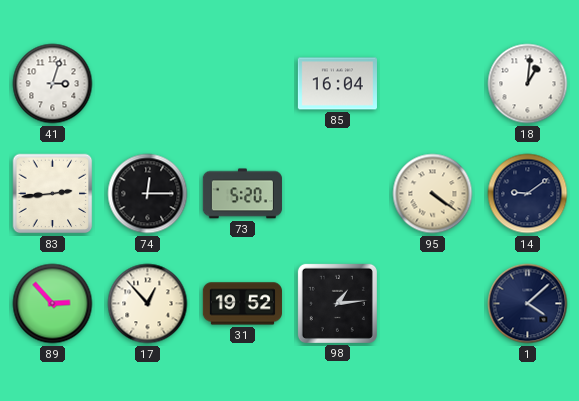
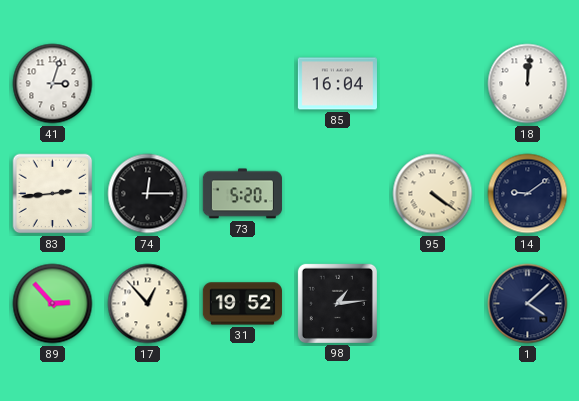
18: 1:01 -> 12:01 (528, 84)
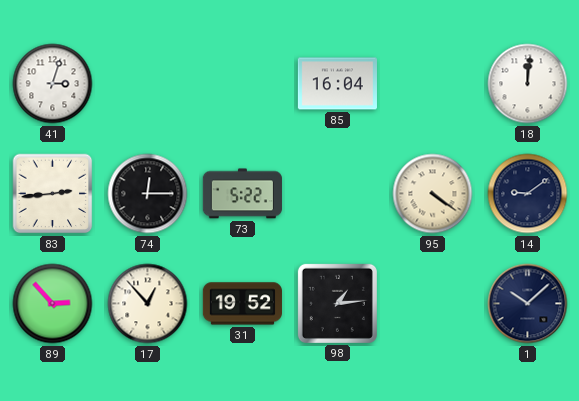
73: 5:20 -> 5:22 (242, 194)
1: 4:08 -> 10:08 (528, 304)
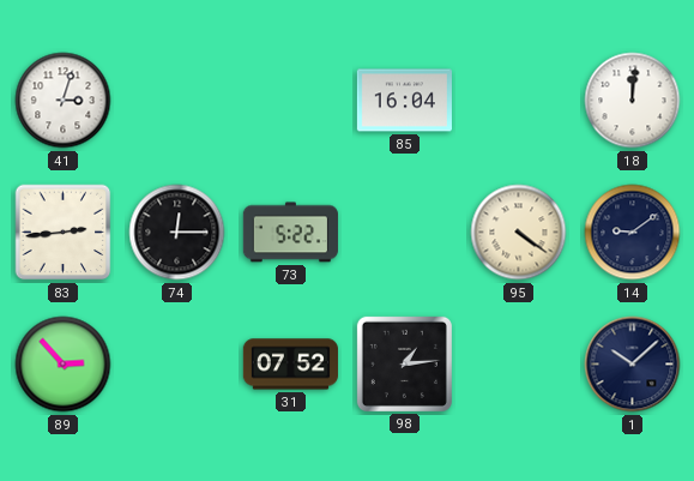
17: 12:53 -> none (148, 304)
31: 19:52 -> 07:52 (290, 365)
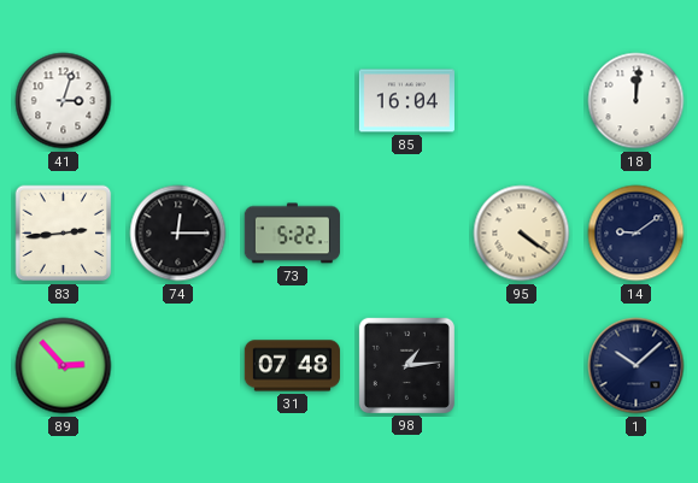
31: 07:52 -> 07:48 (292, 366)
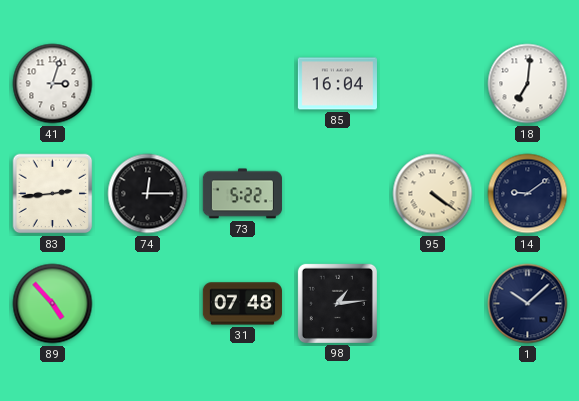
18: 12:01 -> 7:01 (528, 84)
89: 2:53 -> 4:53 (53, 304)
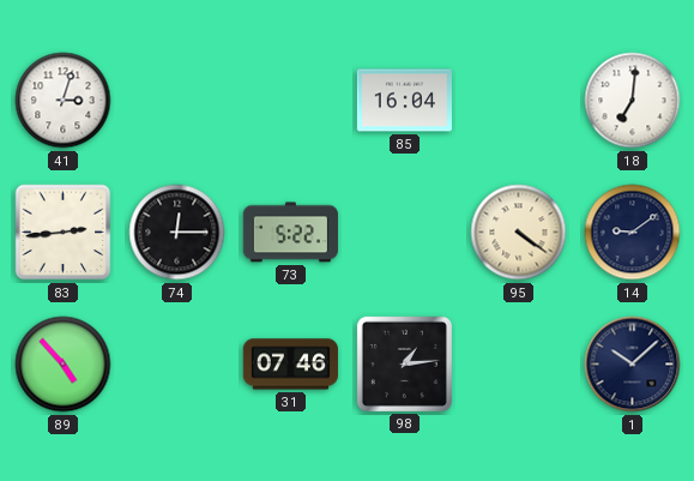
31: 07:48 -> 07:46 (290, 365)
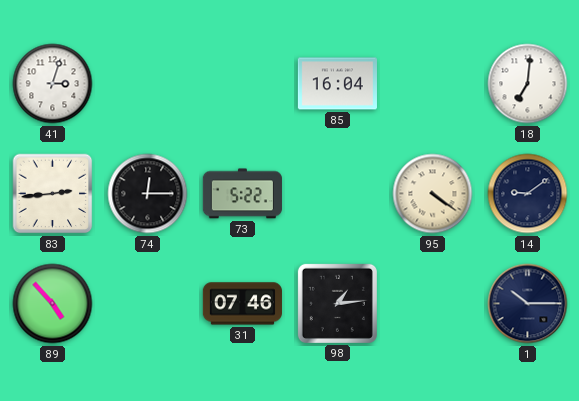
1: 10:08 -> 10:15 (528, 304)
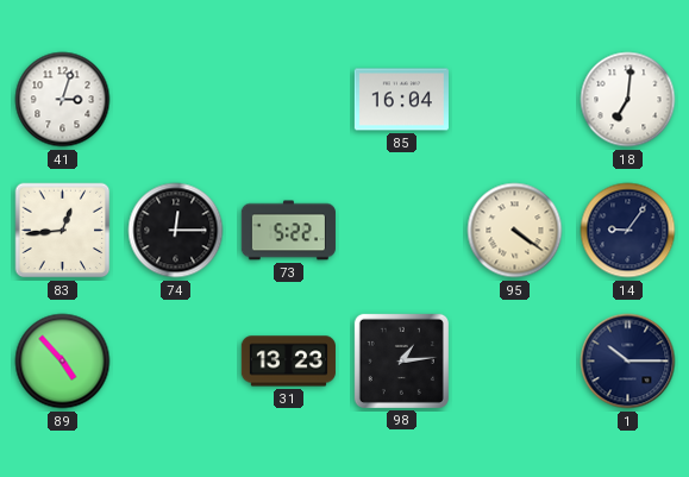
83: 2:44 -> 12:44 (63, 231)
14: 9:09 -> 9:06 (628, 231)
31: 07:46 -> 13:23 (288, 362)
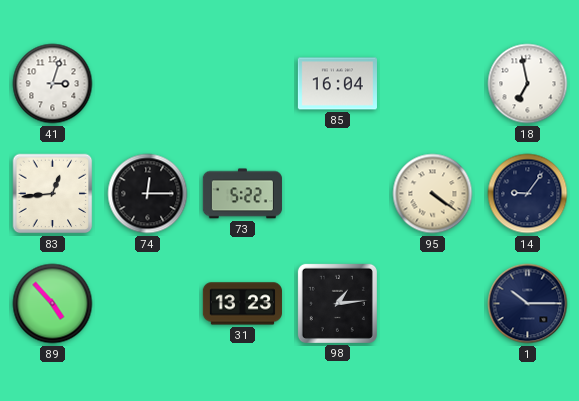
18: 7:01 -> 6:58 (528, 84)
